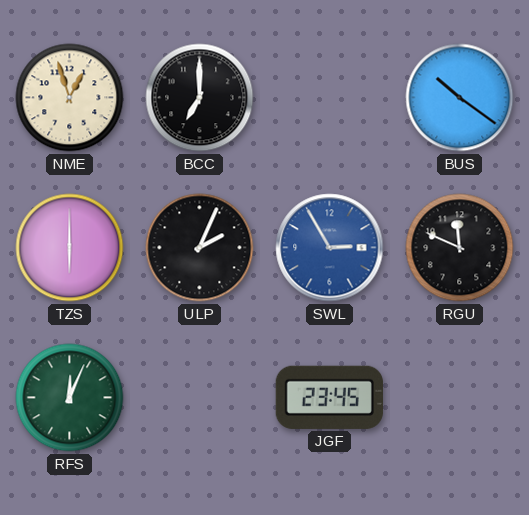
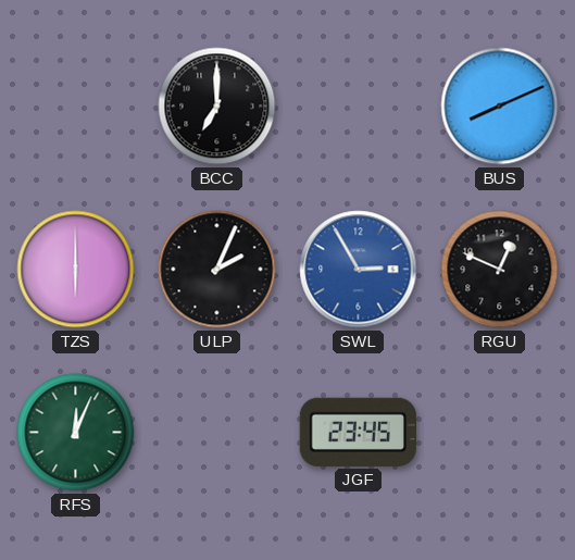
NME: 12:57 -> none (70, 98)
BUS: 10:21 -> 8:11 (500, 107)
RGU: 11:49 -> 12:49 (500, 270)
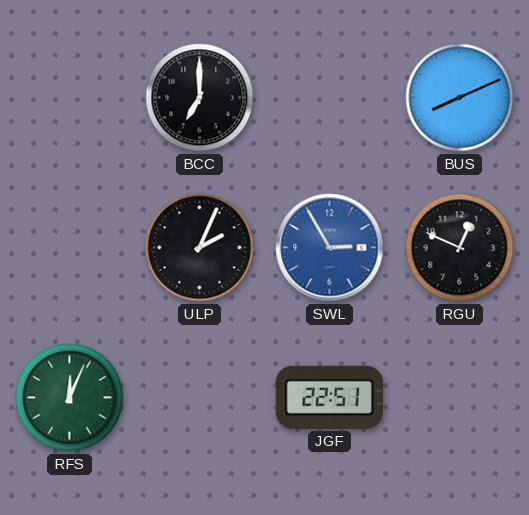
TZS: 6:00 -> none (76, 270)
JGF: 23:45 -> 22:51 (329, 397)
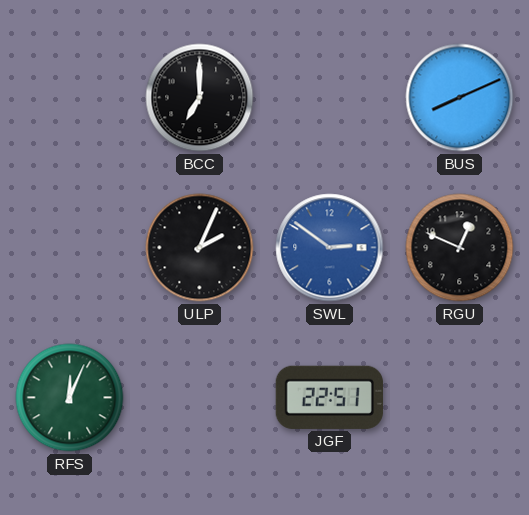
SWL: 2:55 -> 2:51 (330, 248)
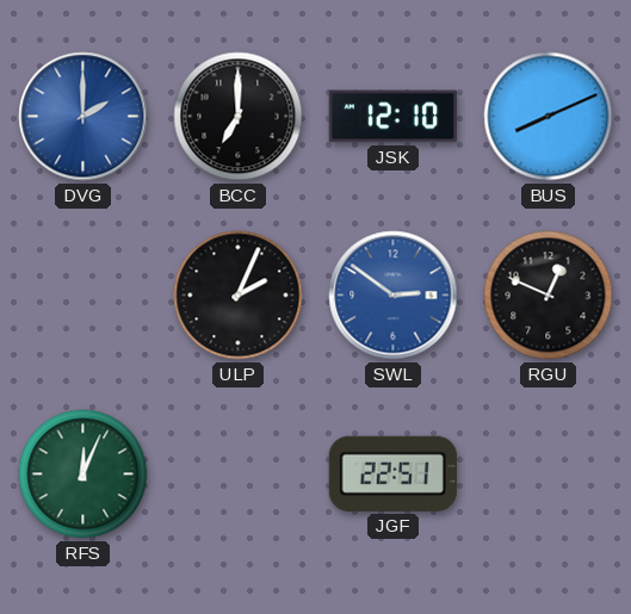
DVG: none -> 2:00 (83, 117)
JSK: none -> 12:10 (392, 117)
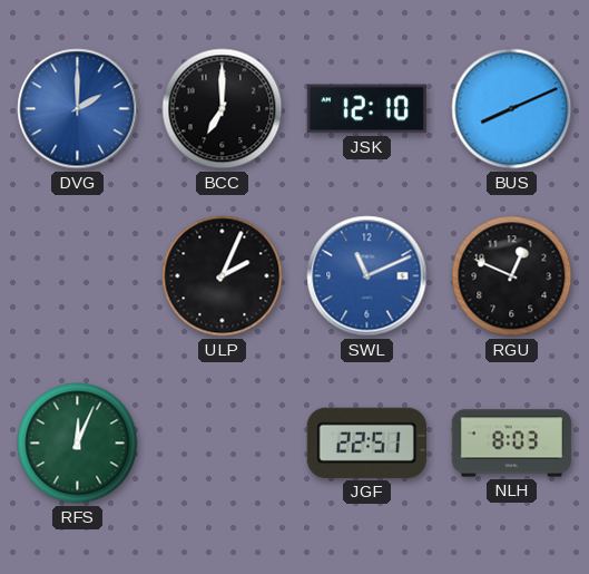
SWL: 2:51 -> 11:11 (367, 276)
NLH: none -> 8:03 (512, 444)
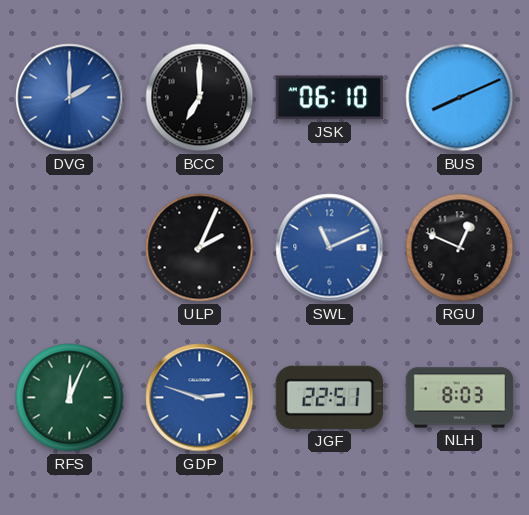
JSK: 12:10 -> 06:10 (329, 98)
GDP: none -> 2:48 (200, 398)
